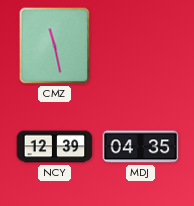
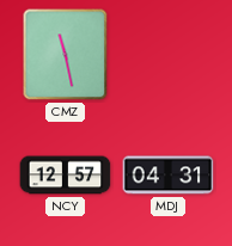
NCY: 12:39 -> 12:57 (66, 176)
MDJ: 04:35 -> 04:31 (169, 176)
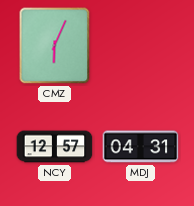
CMZ: 11:28 -> 6:04 (55, 46)
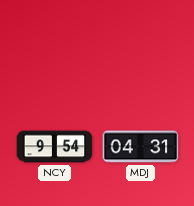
CMZ: 6:04 -> none (55, 46)
NCY: 12:57 -> 9:54 (55, 147)
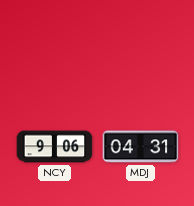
NCY: 9:54 -> 9:06 (55, 147)
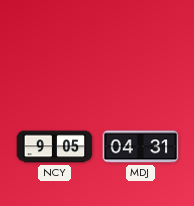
NCY: 9:06 -> 9:05 (55, 147)
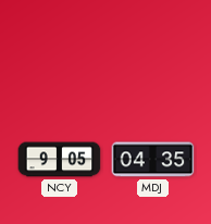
MDJ: 04:31 -> 04:35 (153, 160)
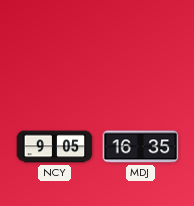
MDJ: 04:35 -> 16:35 (141, 147)
